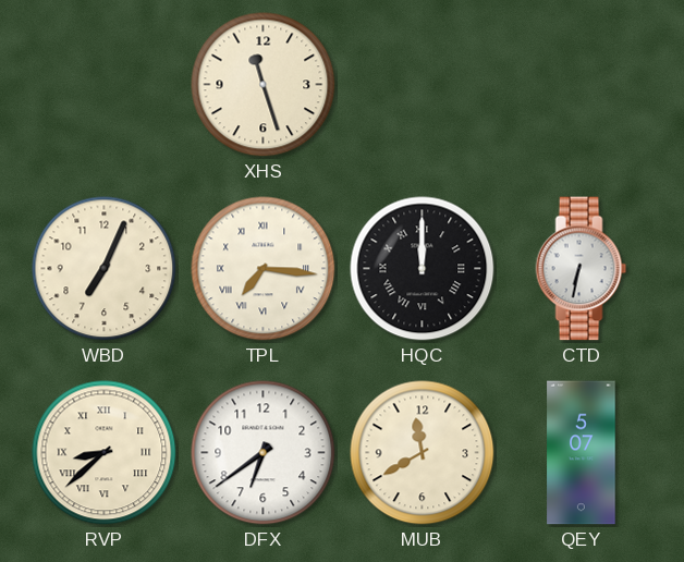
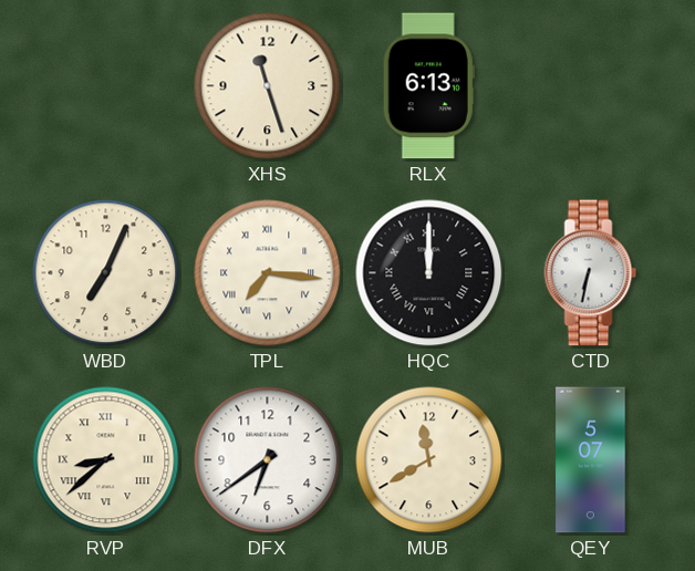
RLX: none -> 6:13 (428, 86)
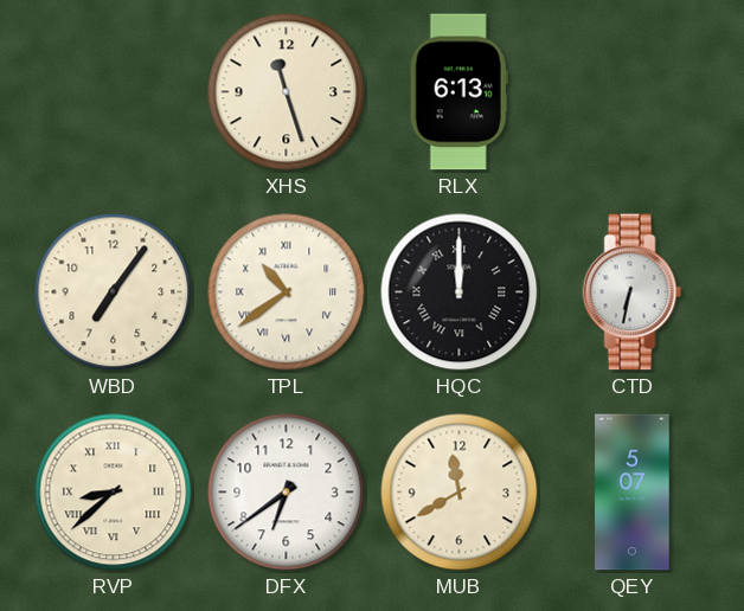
WBD: 7:04 -> 7:06 (114, 292)
TPL: 7:16 -> 10:39 (287, 292)
